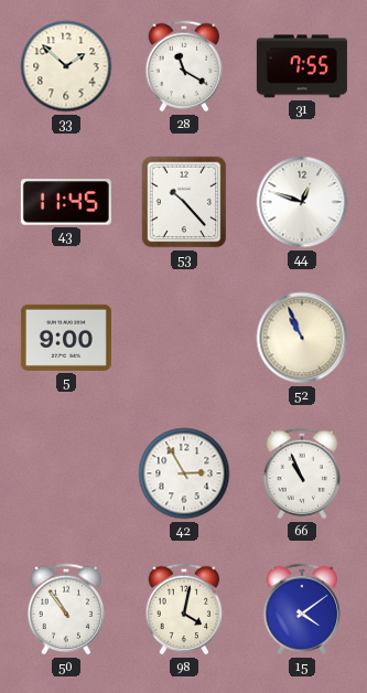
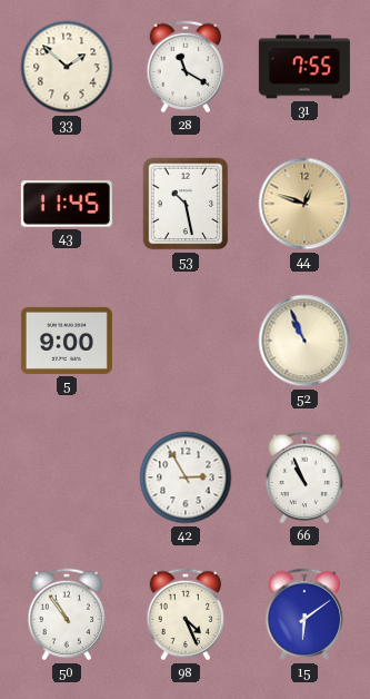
53: 10:23 -> 10:28 (186, 204)
44 dial: white -> champagne (304, 204)
98: 4:02 -> 4:26 (186, 614)
15: 4:09 -> 6:09 (304, 614)
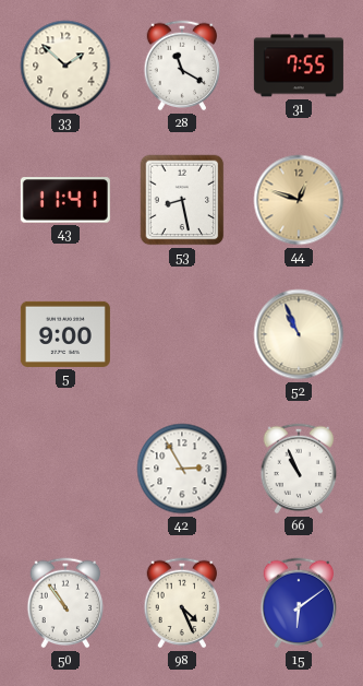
43: 11:45 -> 11:41 (65, 200)
53: 10:28 -> 8:28 (182, 200)
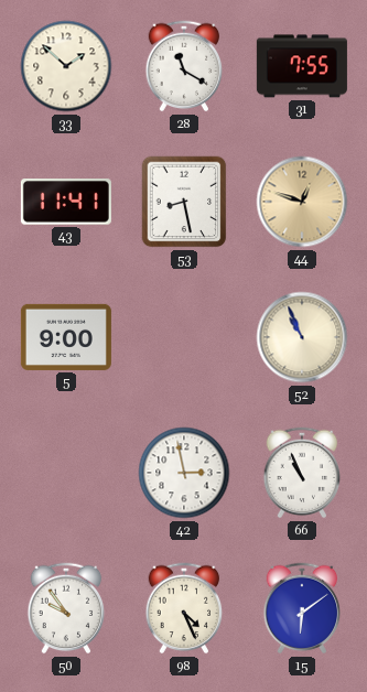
42: 2:55 -> 2:58 (184, 473)
50: 10:54 -> 9:54 (66, 608)
